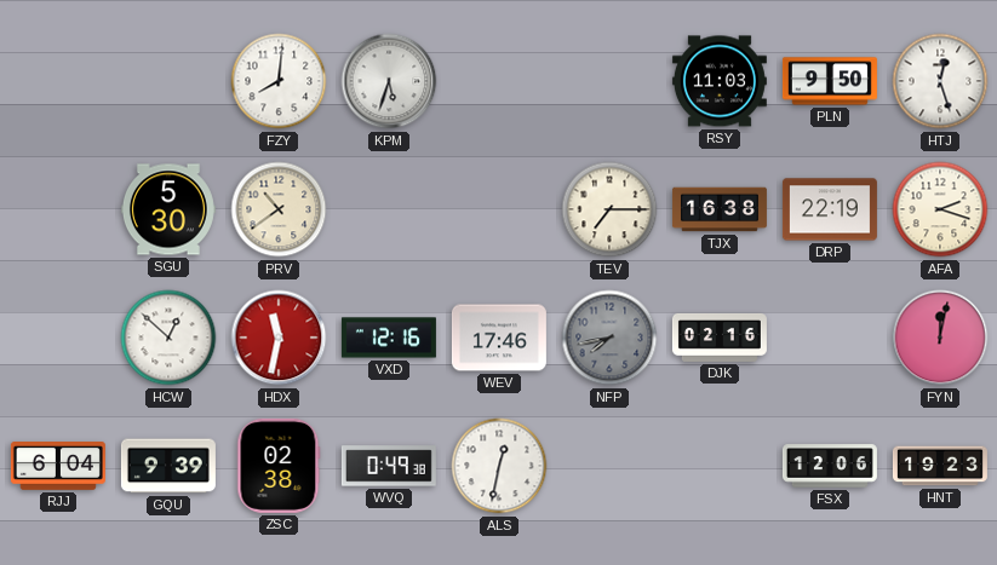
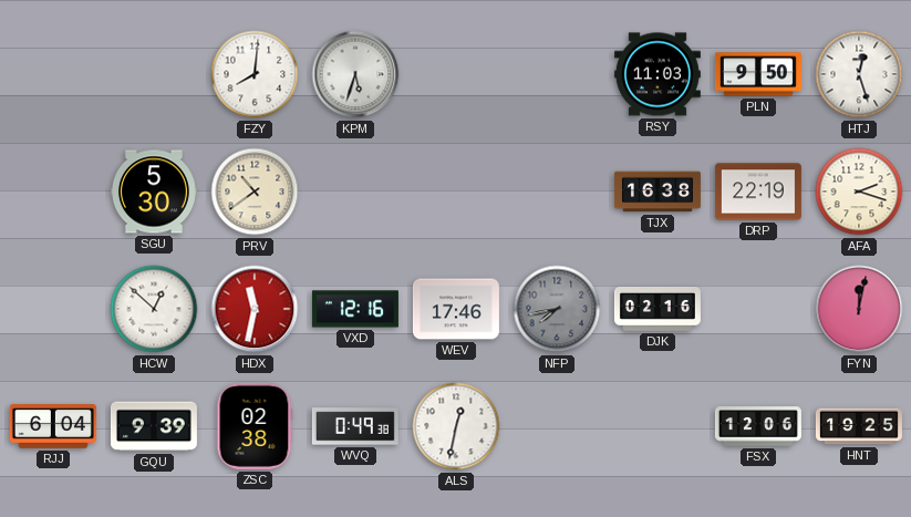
TEV: 7:15 -> none (609, 209)
HNT: 19:23 -> 19:25 (859, 426)
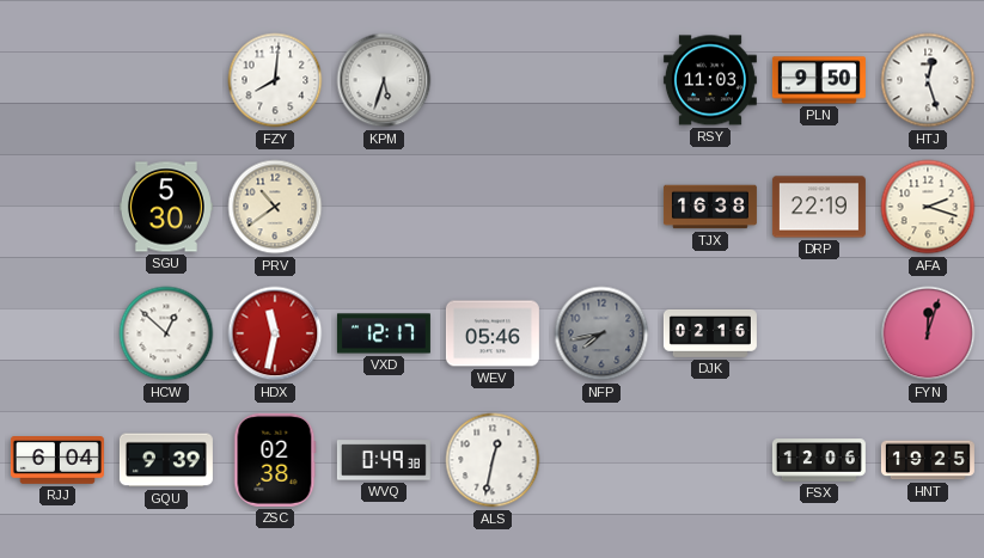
VXD: 12:16 -> 12:17 (384, 333)
WEV: 17:46 -> 05:46 (493, 333)
FYN: 12:02 -> 12:03 (928, 333)
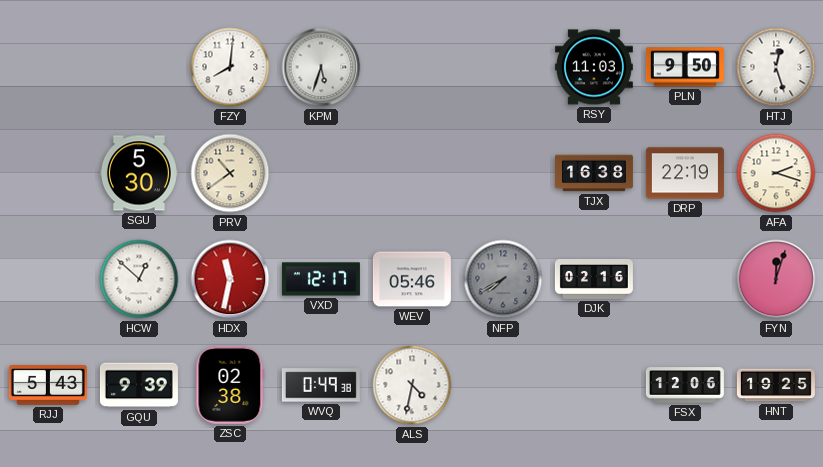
NFP: 7:43 -> 7:40 (503, 279)
RJJ: 6:04 -> 5:43 (48, 386)
ALS: 12:32 -> 4:32 (412, 385)
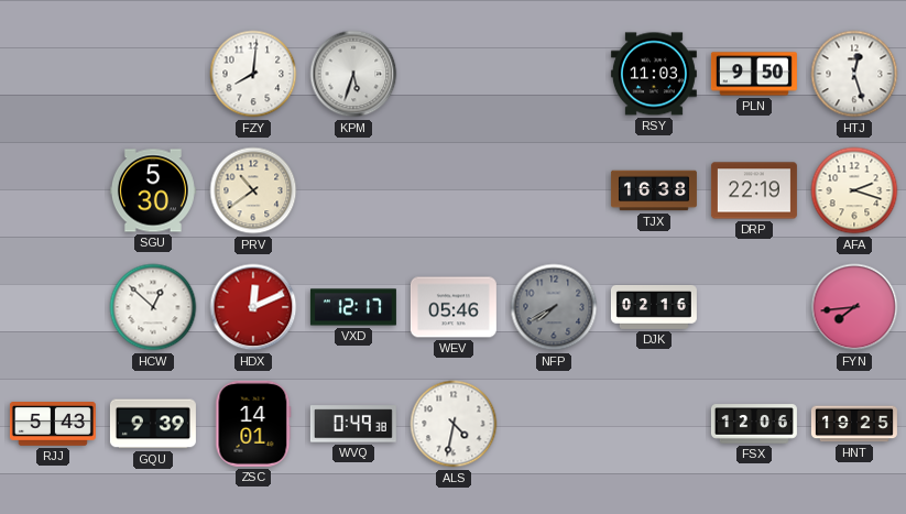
HDX: 11:32 -> 12:11 (253, 307)
FYN: 12:03 -> 7:44 (854, 307)
ZSC: 02:38 -> 14:01 (253, 424)
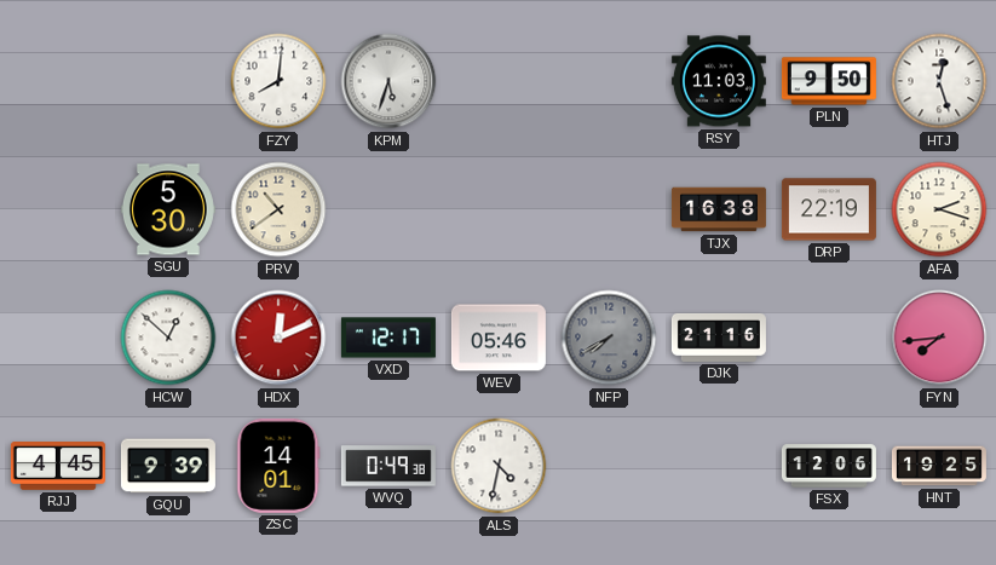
DJK: 02:16 -> 21:16 (719, 338)
RJJ: 5:43 -> 4:45 (58, 467)
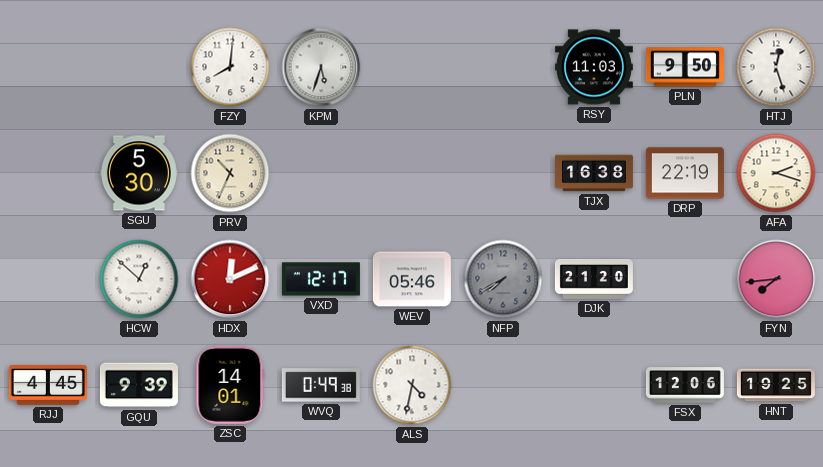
PRV: 10:39 -> 10:34 (230, 173)
DJK: 21:16 -> 21:20 (594, 279)
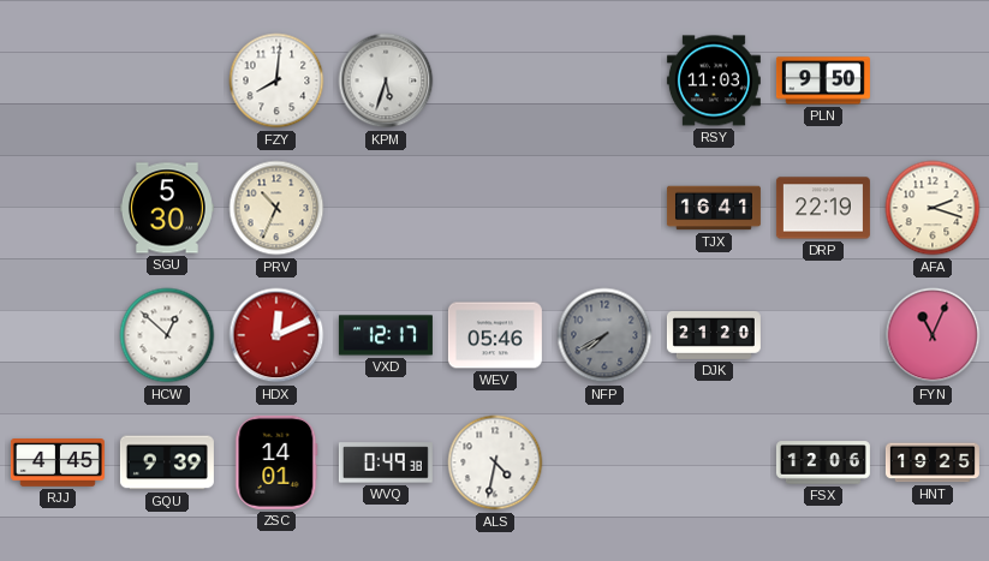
HTJ: 12:27 -> none (776, 67)
TJX: 16:38 -> 16:41 (714, 208)
FYN: 7:44 -> 11:04 (933, 335)
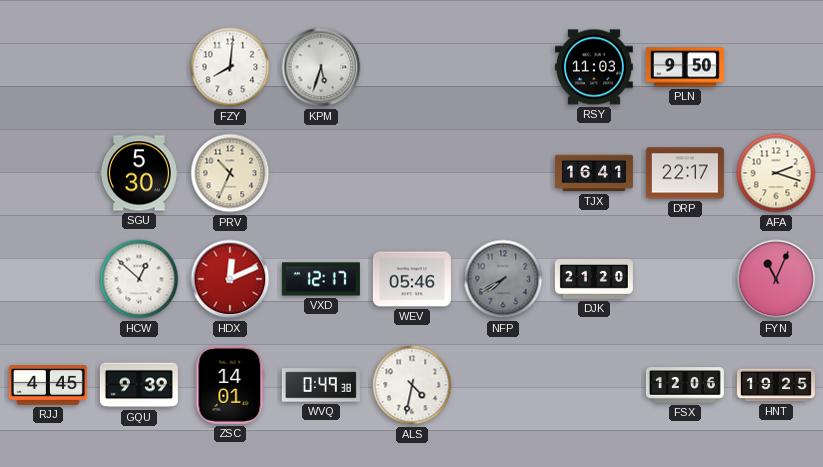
DRP: 22:19 -> 22:17 (685, 173)
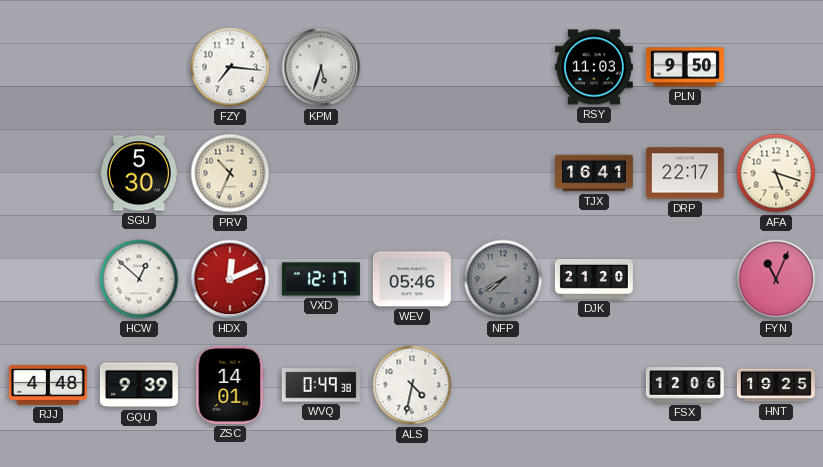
FZY: 8:01 -> 7:16 (230, 67)
AFA: 2:18 -> 5:18 (776, 173)
RJJ: 4:45 -> 4:48 (48, 386)
